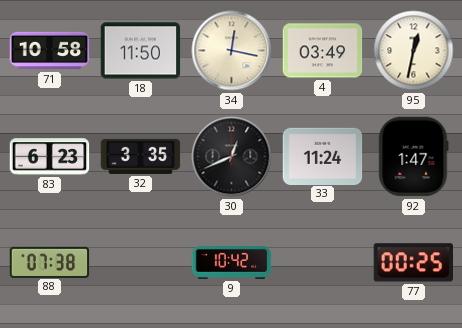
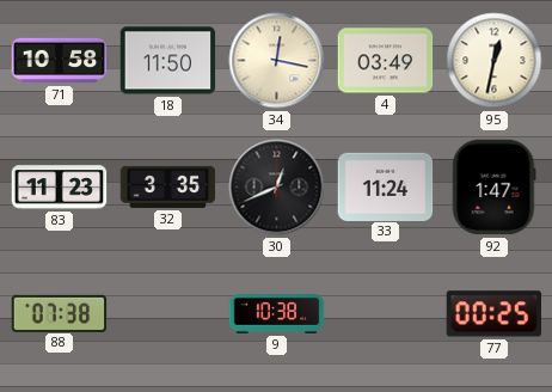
83: 6:23 -> 11:23 (60, 188)
9: 10:42 -> 10:38 (277, 314)
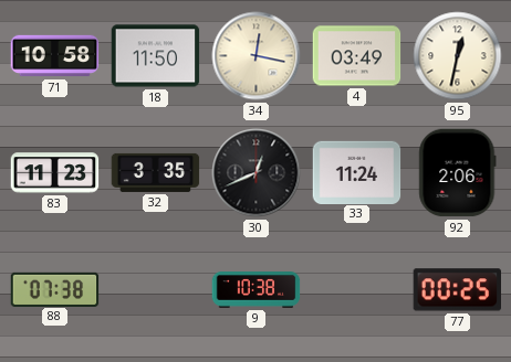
92: 1:47 -> 2:06 (458, 173)
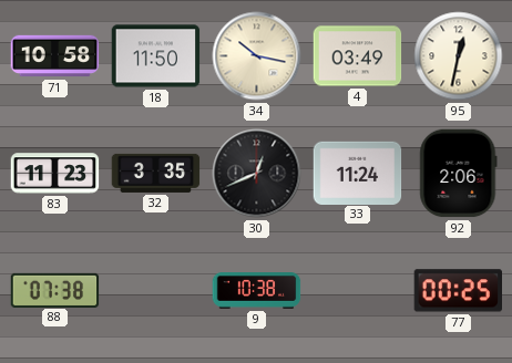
34: 12:17 -> 10:17 (257, 56)
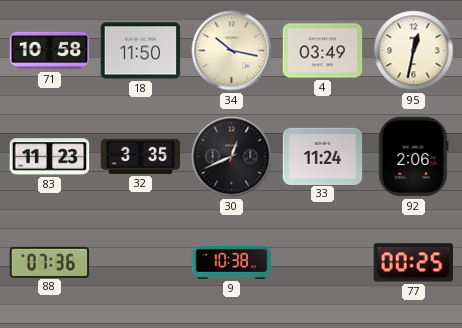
88: 07:38 -> 07:36 (50, 262)
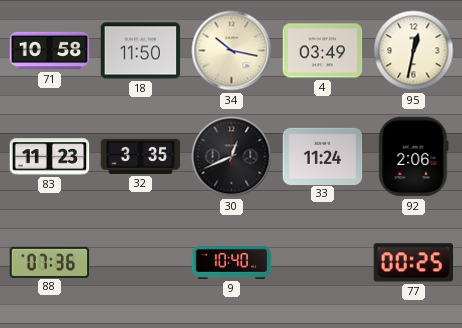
9: 10:38 -> 10:40 (232, 263)
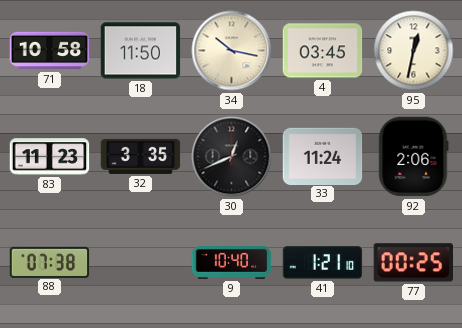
4: 03:49 -> 03:45 (323, 51)
88: 07:36 -> 07:38 (50, 262)
41: none -> 1:21 (323, 263)
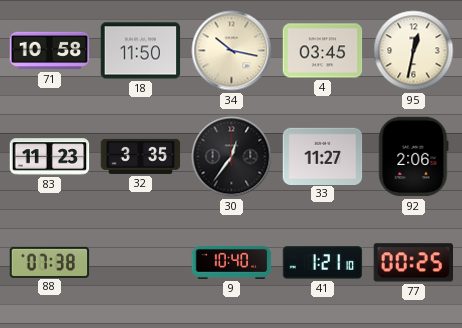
30: 12:41 -> 12:36 (232, 157)
33: 11:24 -> 11:27 (323, 156)
